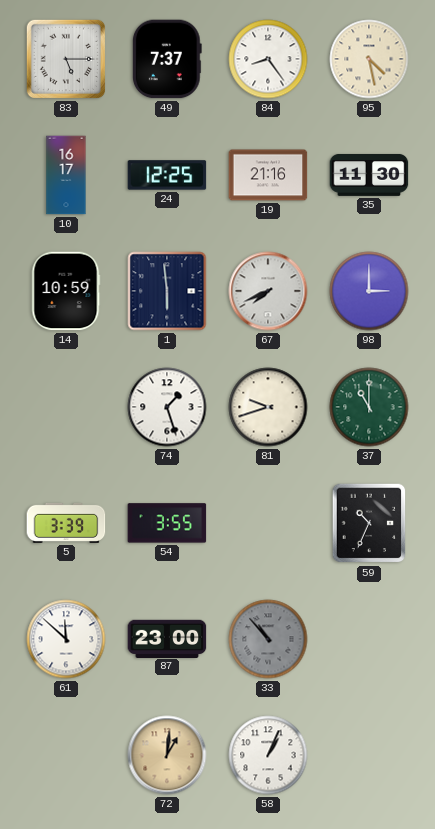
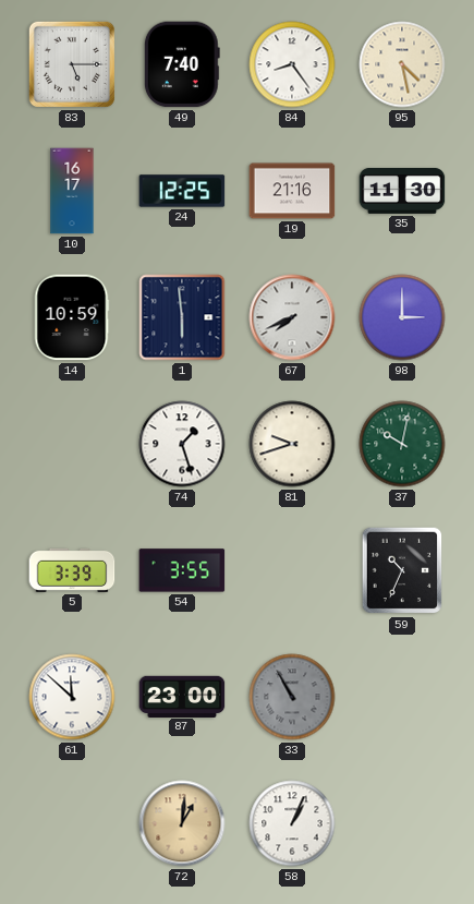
49: 7:37 -> 7:40 (182, 64)
37: 11:00 -> 10:02 (402, 444)
33: 10:53 -> 10:55 (292, 697)
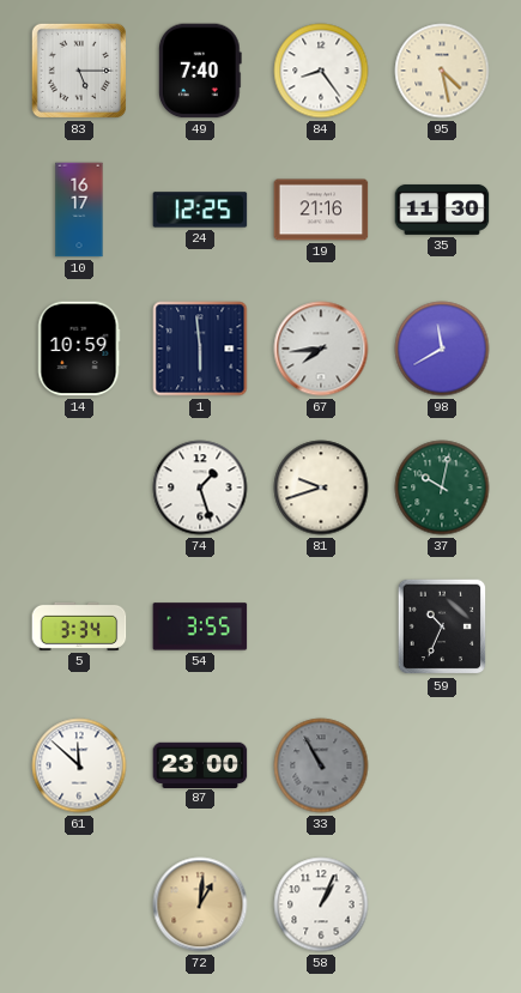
67: 7:41 -> 7:44 (321, 349)
98: 3:00 -> 11:40 (442, 349)
5: 3:39 -> 3:34 (79, 626)
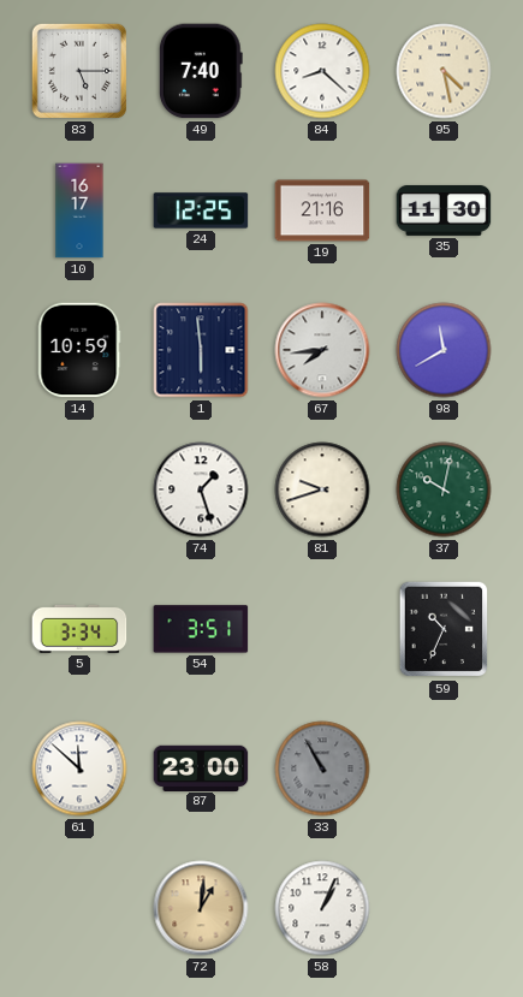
84: 8:24 -> 8:22 (322, 71)
54: 3:55 -> 3:51 (201, 629)
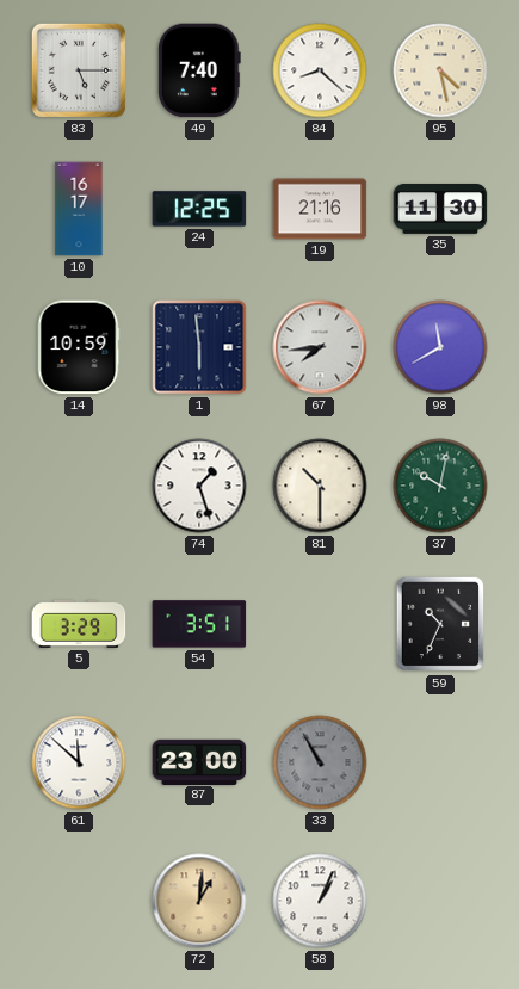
81: 9:42 -> 10:30 (320, 486)
5: 3:34 -> 3:29 (79, 624)
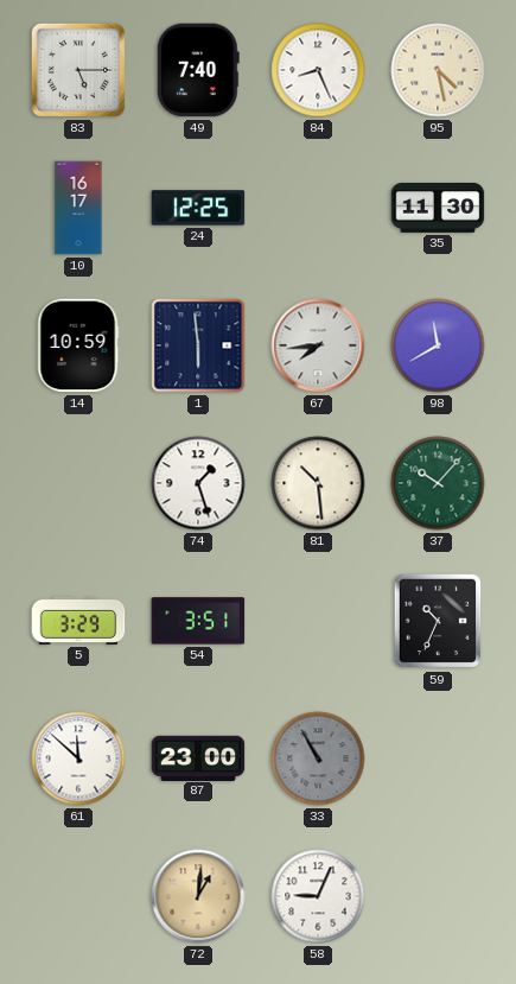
84: 8:22 -> 8:26 (318, 70)
19: 21:16 -> none (320, 209)
81: 10:30 -> 10:29 (318, 483)
37: 10:02 -> 10:07 (438, 483)
58: 1:04 -> 9:04 (318, 896)
